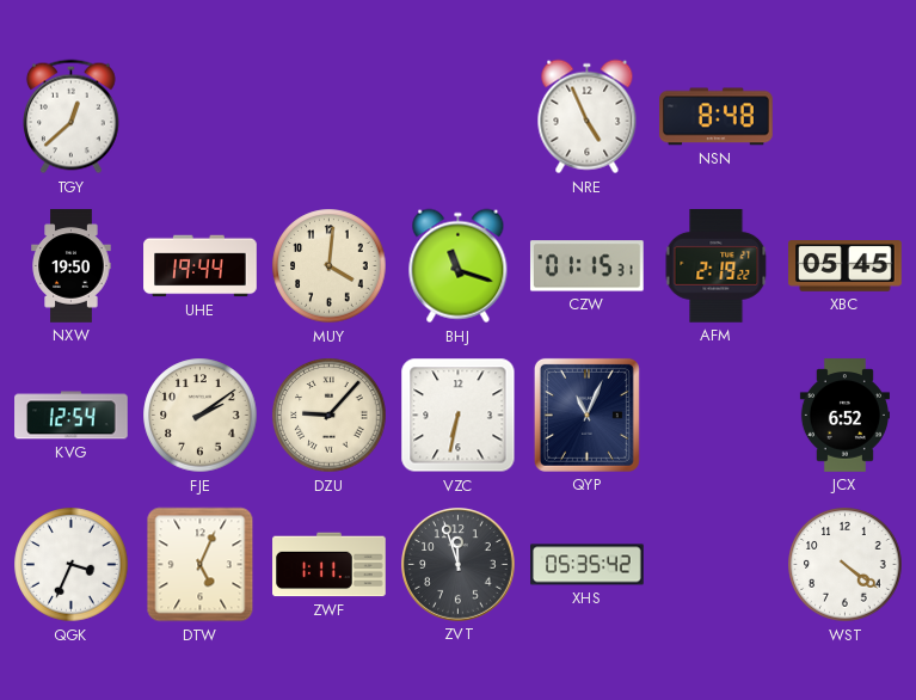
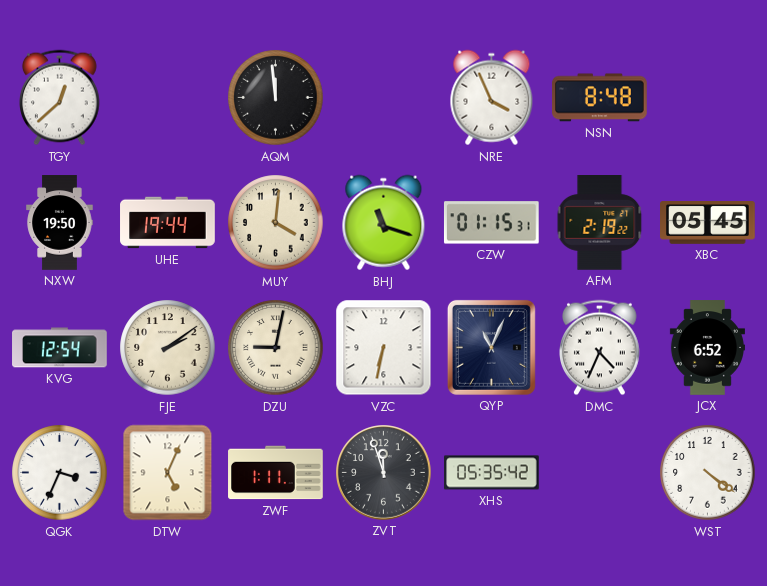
AQM: none -> 11:59 (276, 98)
NRE: 4:56 -> 3:56 (492, 98)
DZU: 9:07 -> 9:02 (276, 348)
DMC: none -> 4:34 (600, 348)
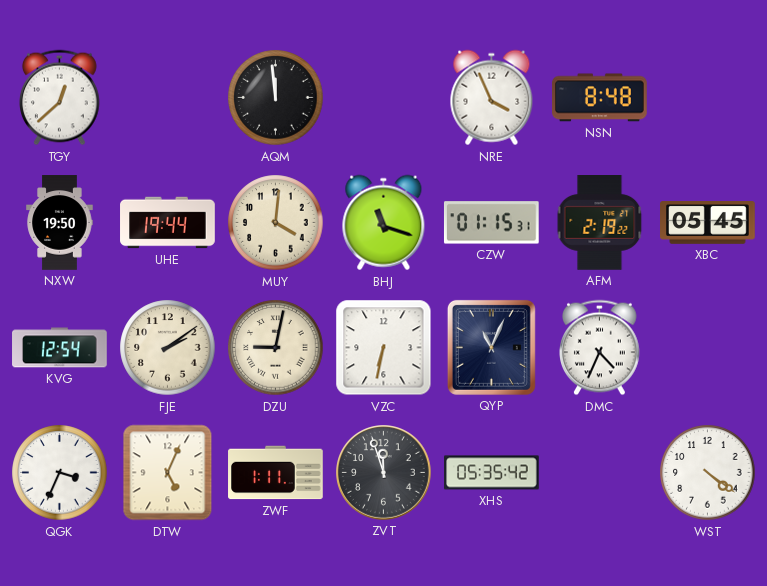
JCX: 6:52 -> none (707, 348)
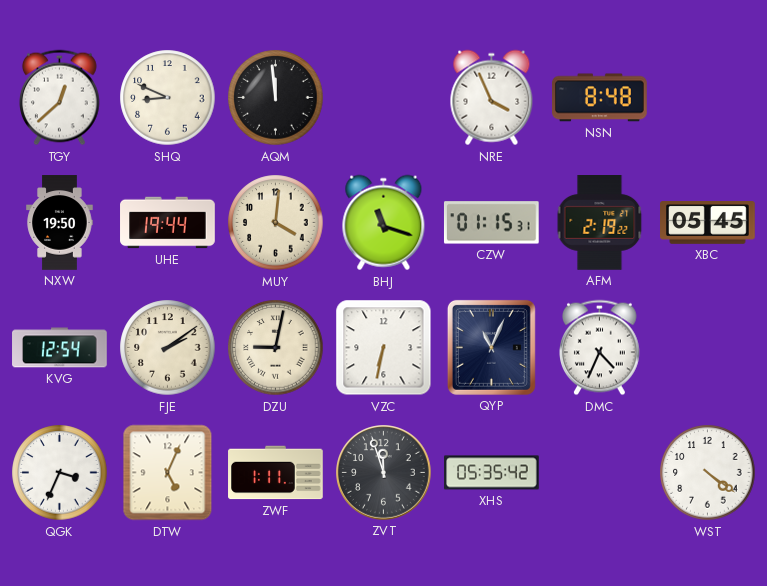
SHQ: none -> 8:49 (168, 98)
